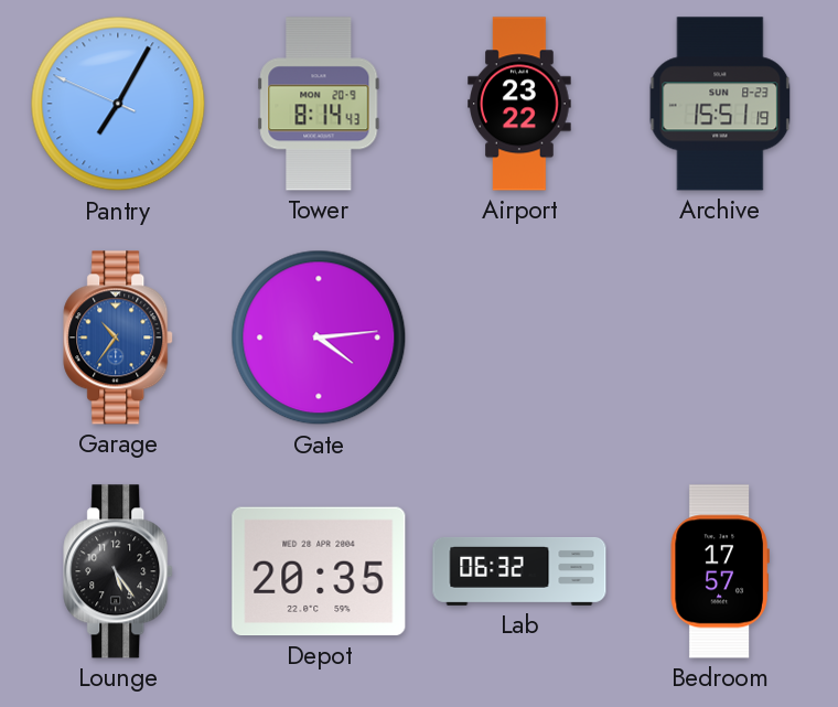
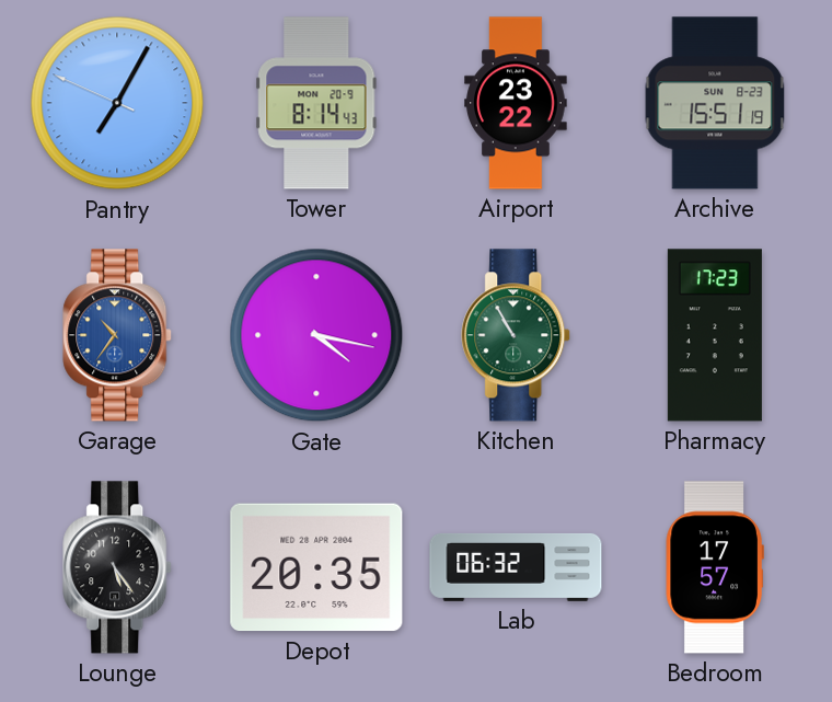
Gate: 4:14 -> 4:17 (316, 335)
Kitchen: none -> 10:55 (517, 335)
Pharmacy: none -> 17:23 (715, 335)
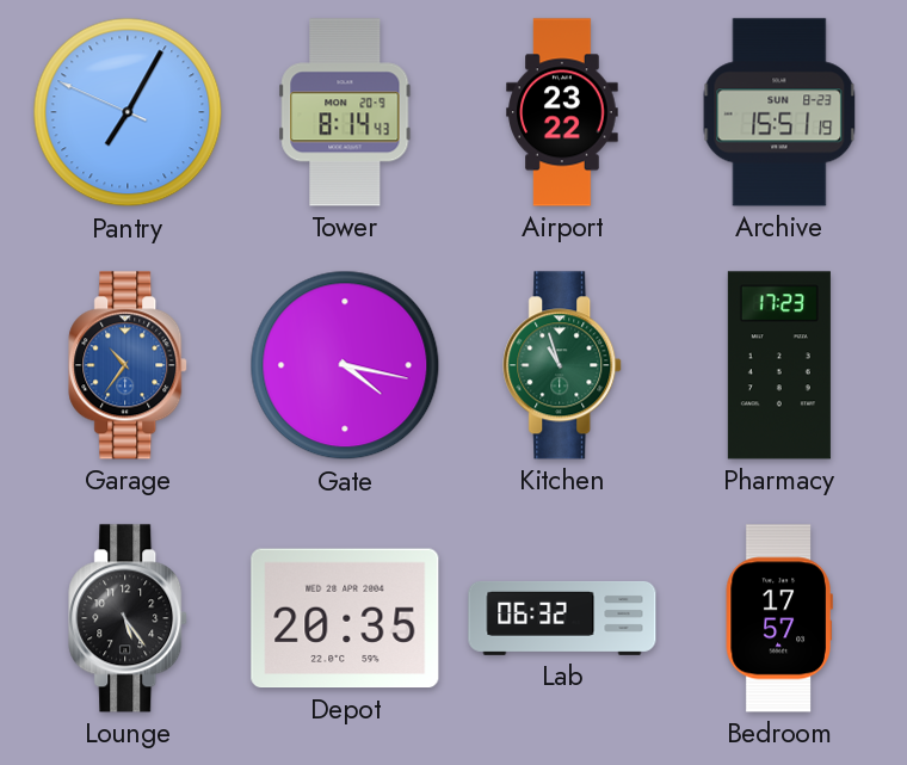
Kitchen: 10:55 -> 10:57 (563, 365)
